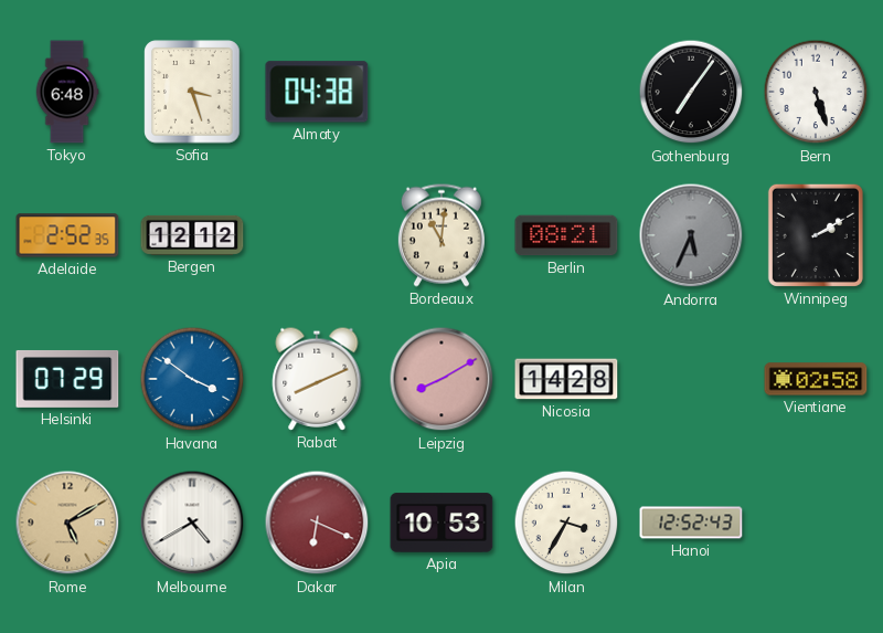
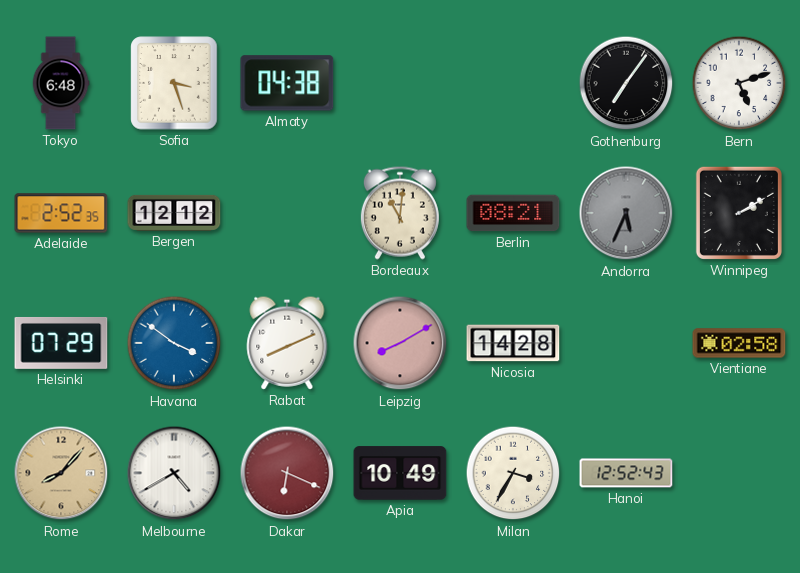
Bern: 5:27 -> 5:12 (739, 83)
Rome: 5:10 -> 8:07 (61, 473)
Apia: 10:53 -> 10:49 (400, 473)
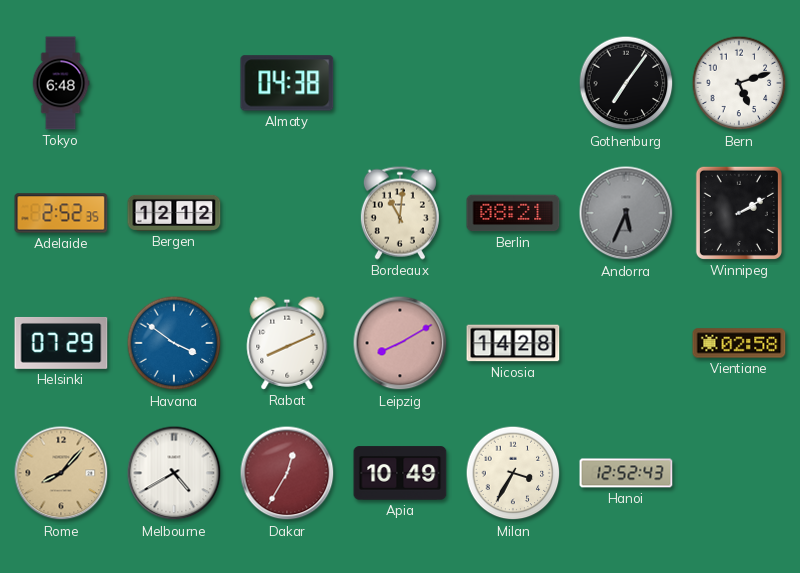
Sofia: 3:27 -> none (174, 83)
Dakar: 6:19 -> 12:35 (287, 473)
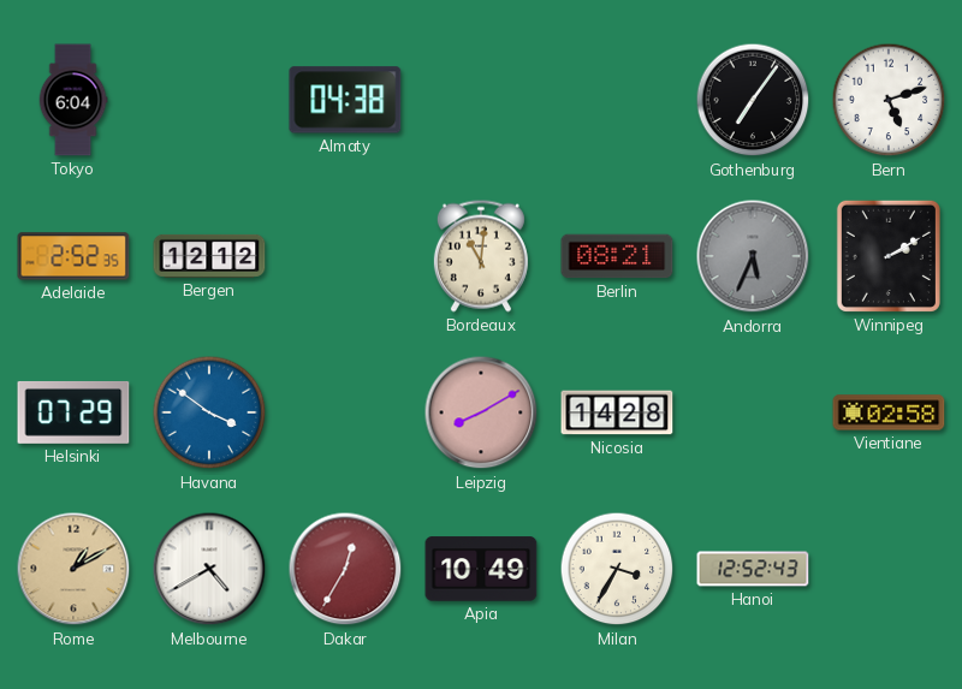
Tokyo: 6:48 -> 6:04 (73, 100)
Rabat: 8:11 -> none (287, 343)
Rome: 8:07 -> 1:10 (73, 569)
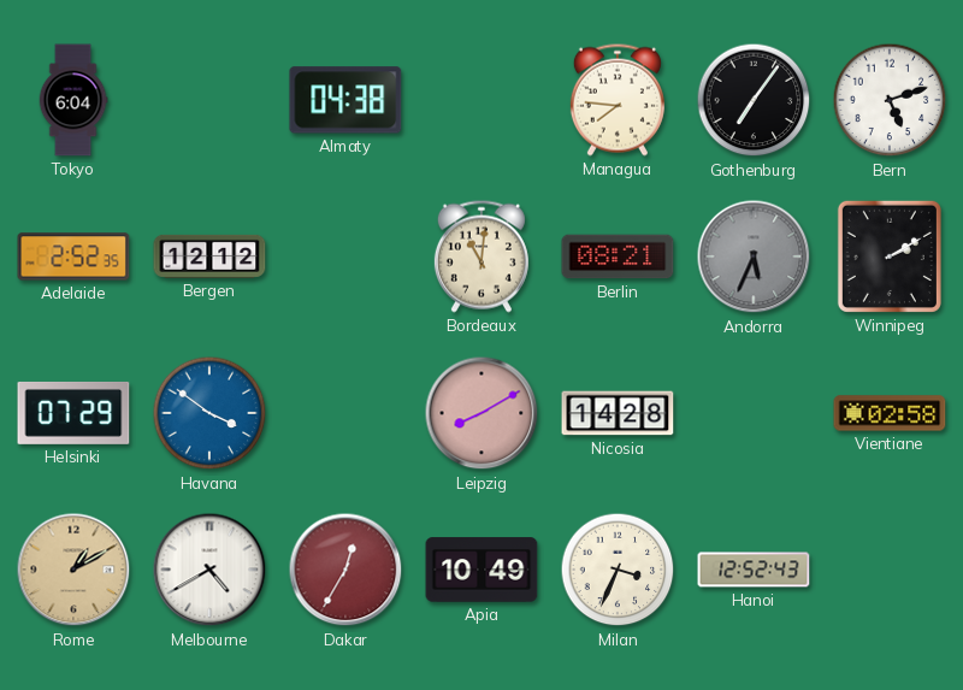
Managua: none -> 7:46 (618, 100)
Milan: 3:35 -> 3:34 (618, 570)
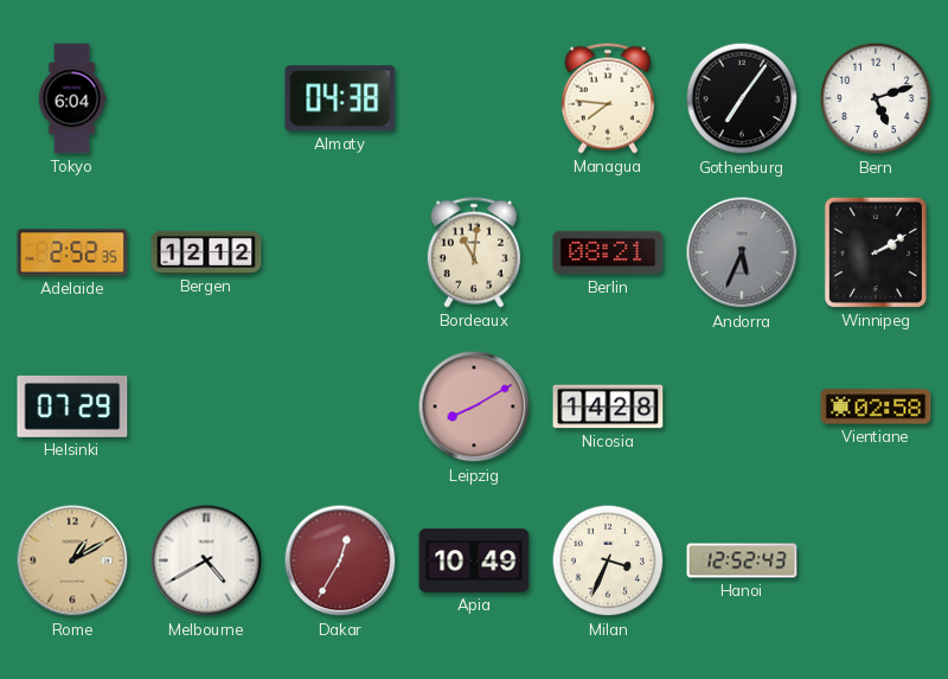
Havana: 3:51 -> none (209, 413)
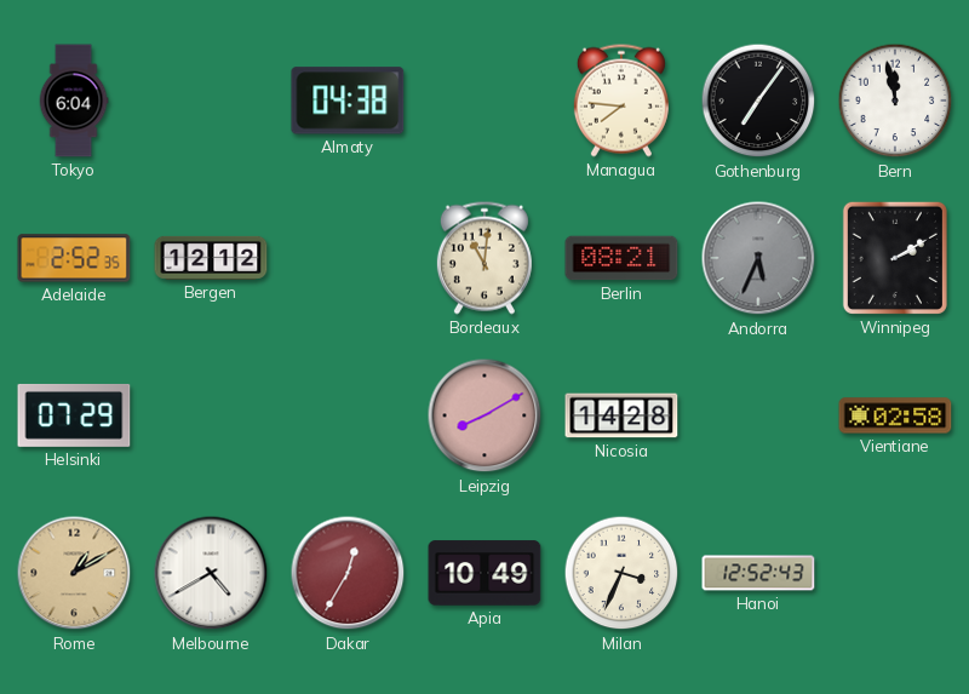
Bern: 5:12 -> 11:58 (895, 101)
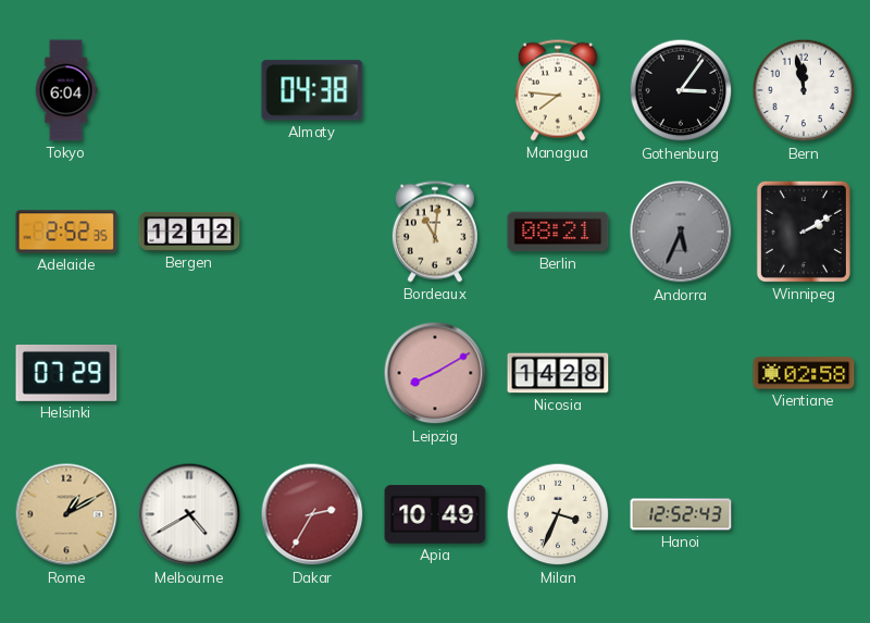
Gothenburg: 7:06 -> 3:06 (681, 90)
Dakar: 12:35 -> 2:35 (312, 514)
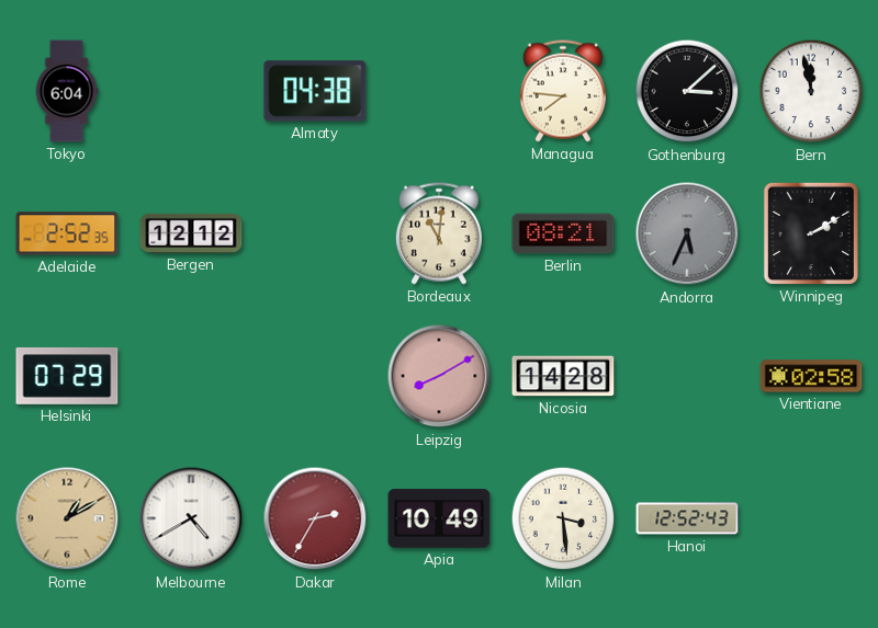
Gothenburg: 3:06 -> 3:08 (687, 91)
Milan: 3:34 -> 3:29 (563, 518)
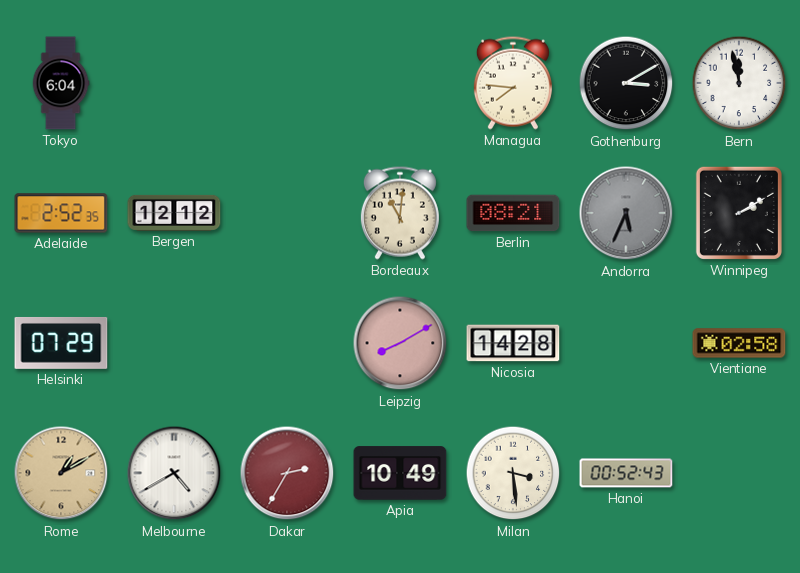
Almaty: 04:38 -> none (315, 91)
Gothenburg: 3:08 -> 3:10 (626, 83)
Hanoi: 12:52 -> 00:52 (626, 473)
